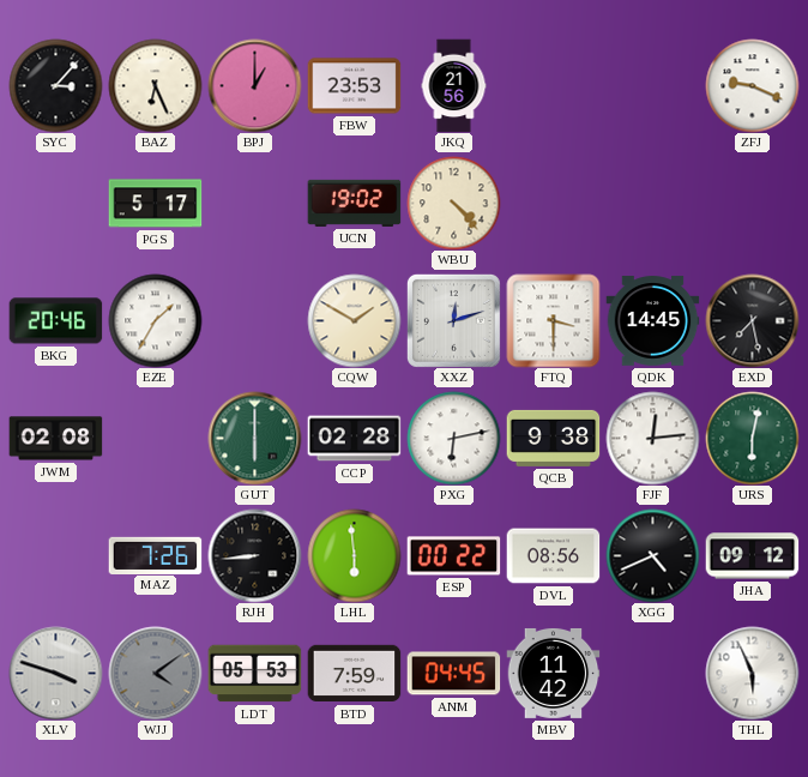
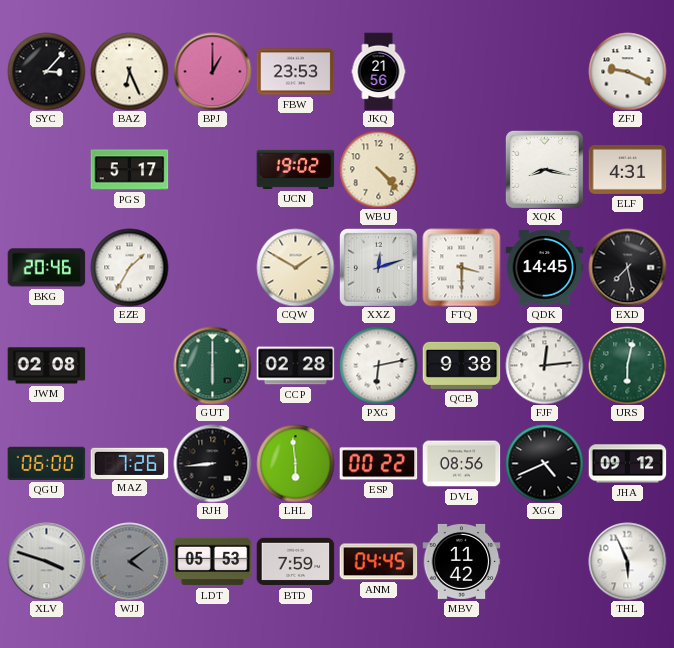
XQK: none -> 8:17 (544, 169)
ELF: none -> 4:31 (627, 169)
QGU: none -> 06:00 (46, 463)
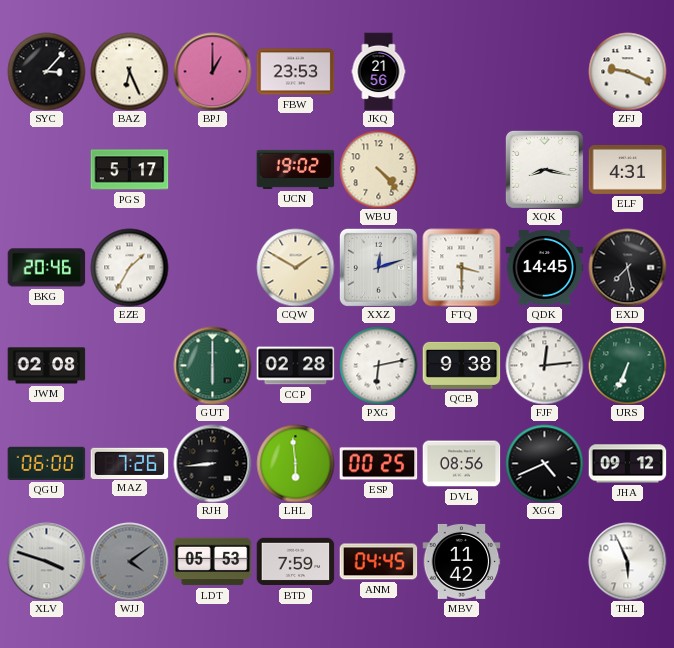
URS: 6:02 -> 6:34 (627, 365)
ESP: 00:22 -> 00:25 (378, 464)
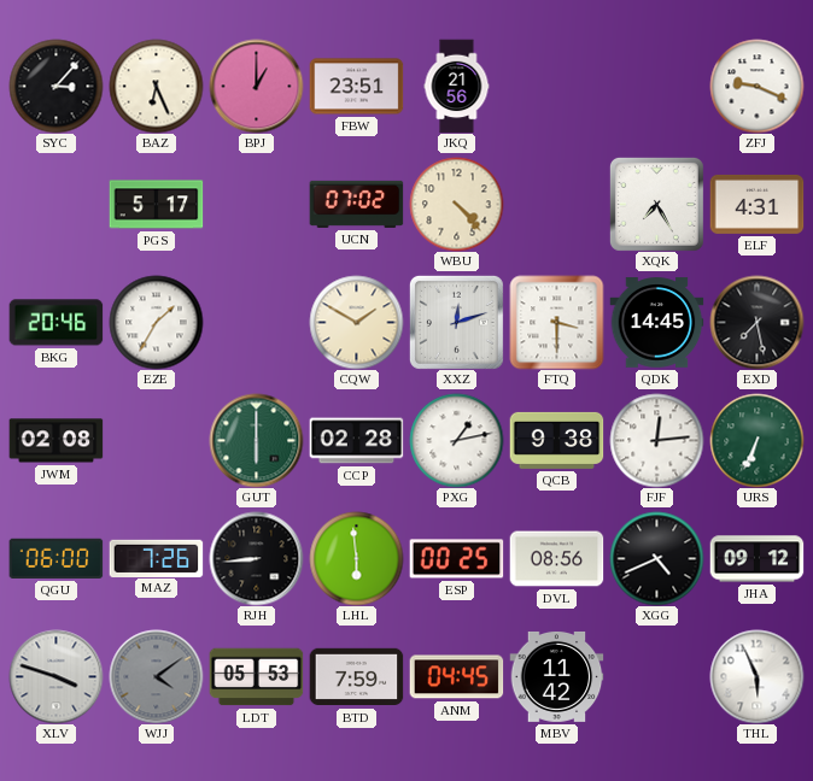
FBW: 23:53 -> 23:51 (356, 87)
UCN: 19:02 -> 07:02 (356, 204)
XQK: 8:17 -> 7:25 (656, 204)
PXG: 6:13 -> 1:13 (456, 440)
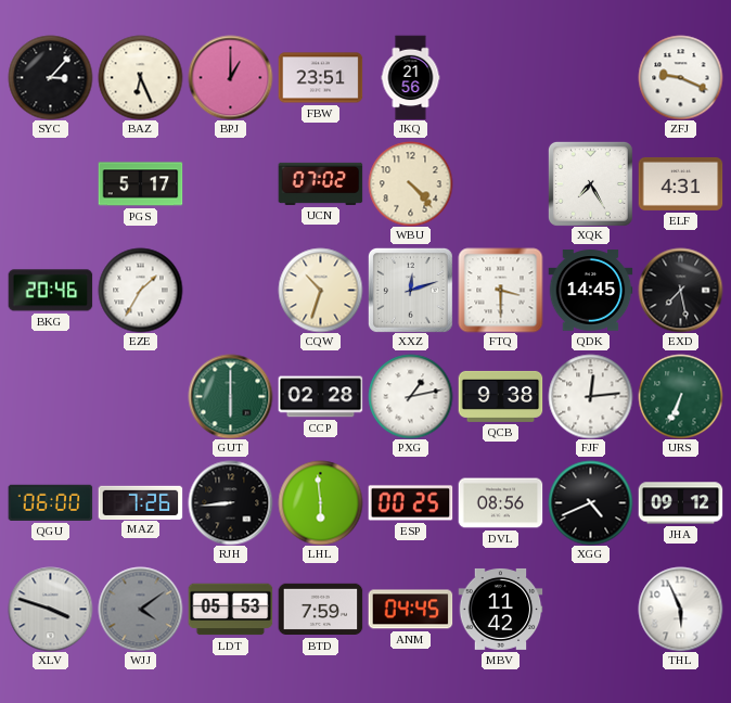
CQW: 1:50 -> 10:33 (320, 290)
JWM: 02:08 -> none (55, 441)
